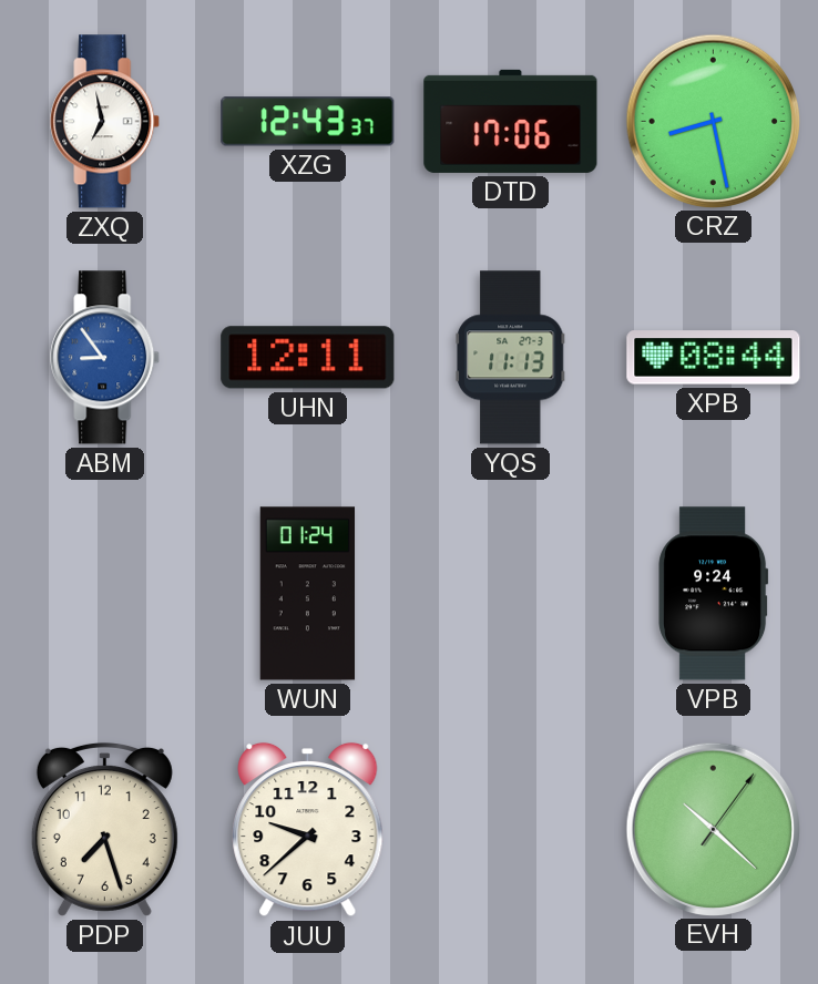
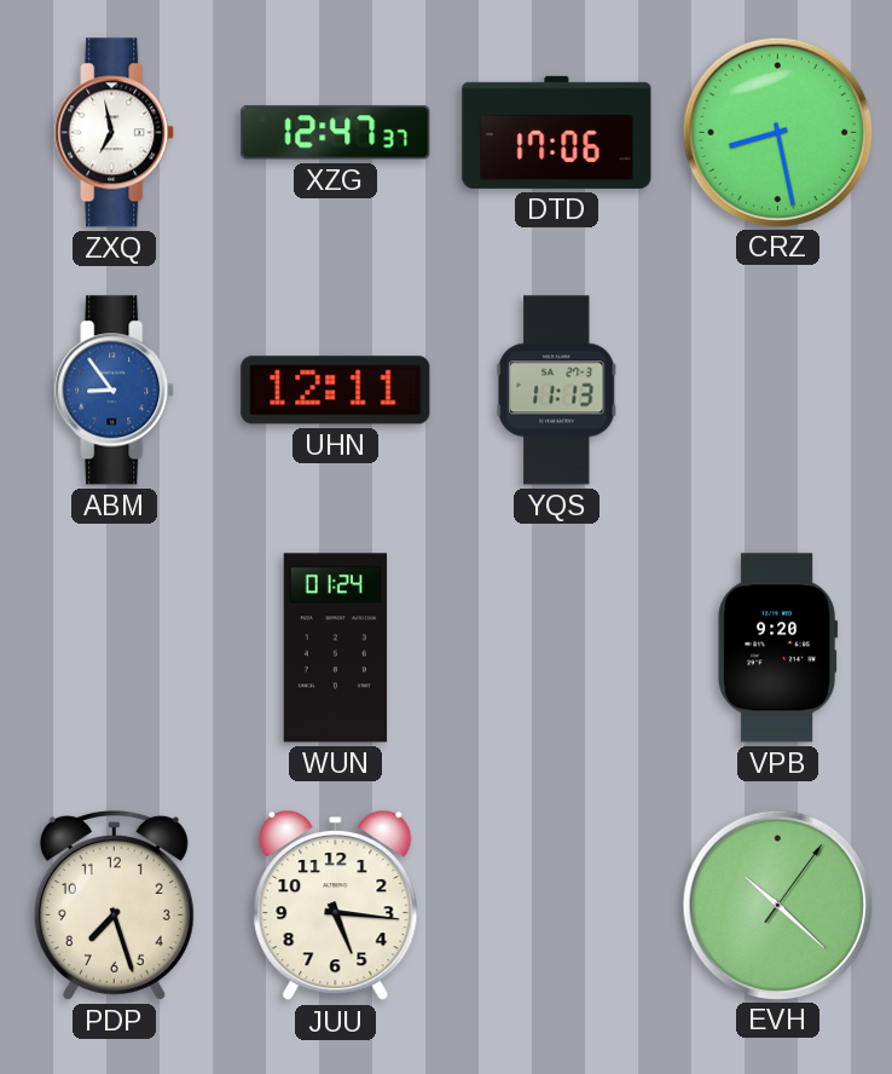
XZG: 12:43 -> 12:47 (336, 133)
XPB: 08:44 -> none (714, 358)
VPB: 9:24 -> 9:20 (778, 648)
JUU: 9:38 -> 5:16 (336, 906)
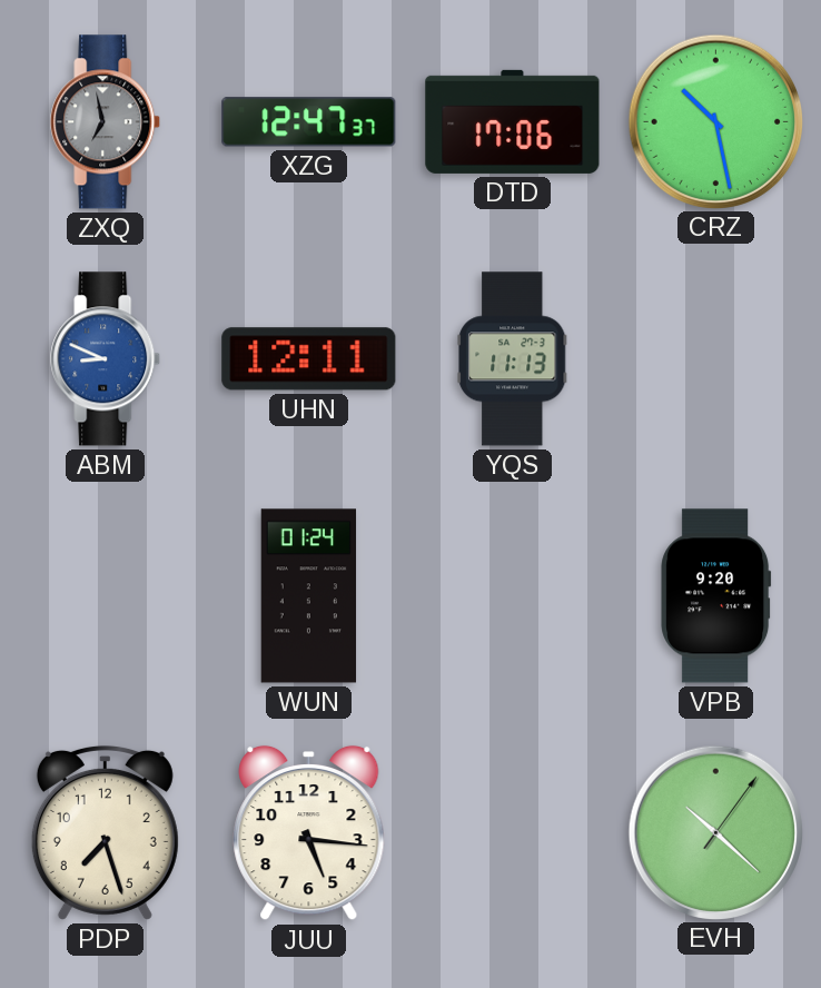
ZXQ dial: white -> grey (106, 122)
CRZ: 8:28 -> 10:28 (715, 121)
ABM: 8:54 -> 8:49 (106, 359)
